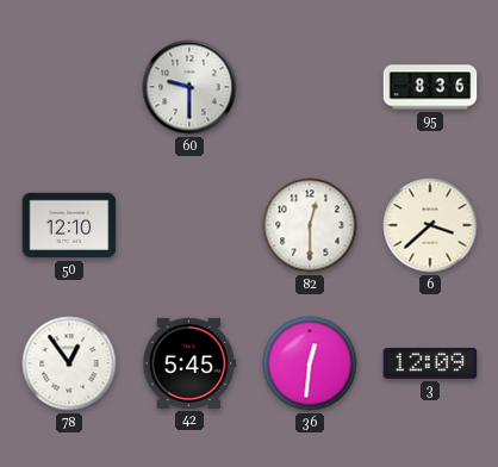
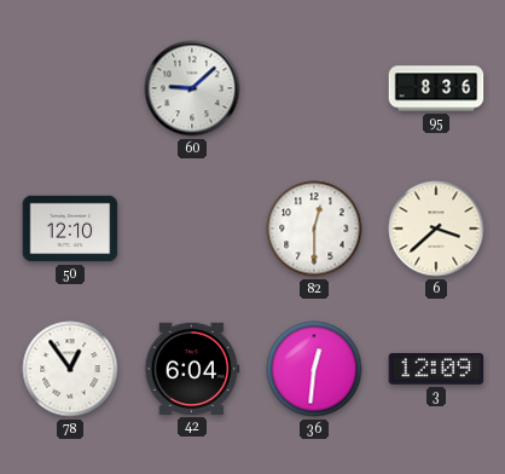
60: 9:30 -> 9:08 (192, 88)
42: 5:45 -> 6:04 (192, 369)
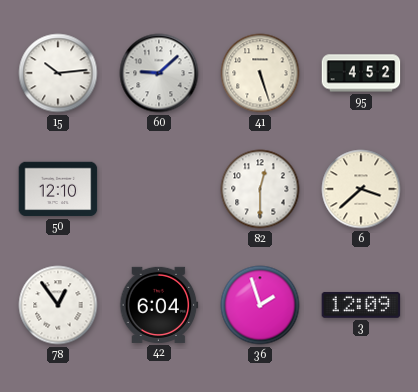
15: none -> 10:14 (58, 73)
41: none -> 5:27 (260, 73)
95: 8:36 -> 4:52 (361, 73)
36: 12:31 -> 1:57 (260, 305)
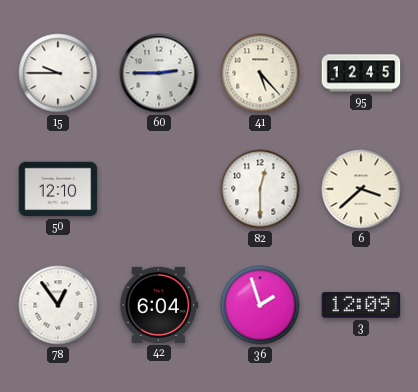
15: 10:14 -> 9:45 (58, 73)
60: 9:08 -> 2:45 (159, 73)
41: 5:27 -> 5:23 (260, 73)
95: 4:52 -> 12:45 (361, 73)
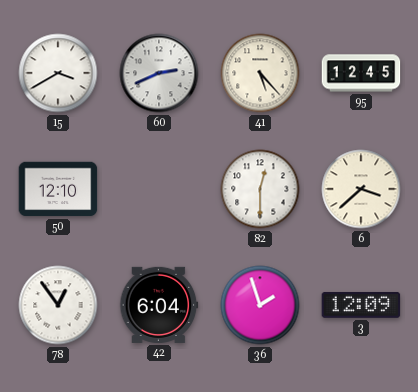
15: 9:45 -> 3:40 (58, 73)
60: 2:45 -> 2:41 (159, 73)
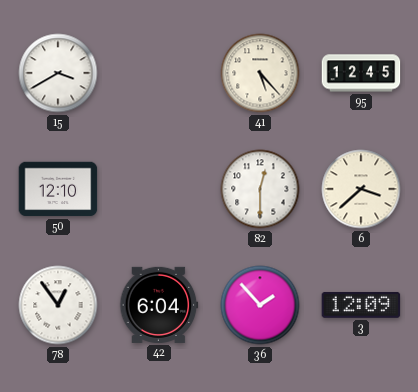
60: 2:41 -> none (159, 73)
36: 1:57 -> 1:53 (260, 305)
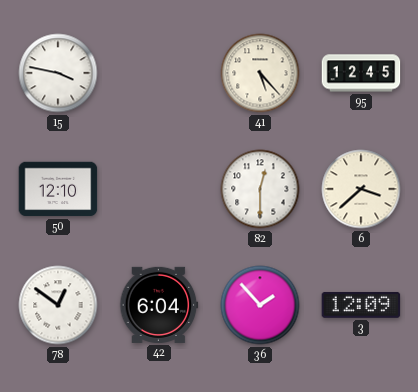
15: 3:40 -> 3:47 (58, 73)
78: 12:54 -> 12:51 (58, 305)
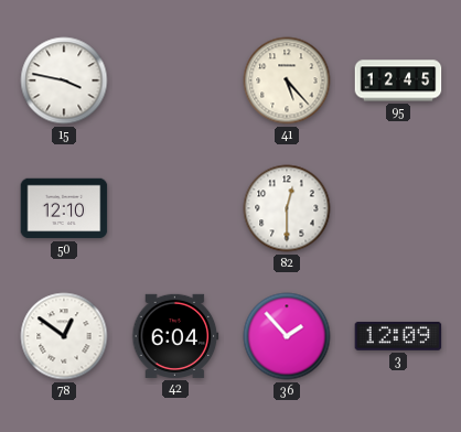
6: 3:38 -> none (361, 189)
